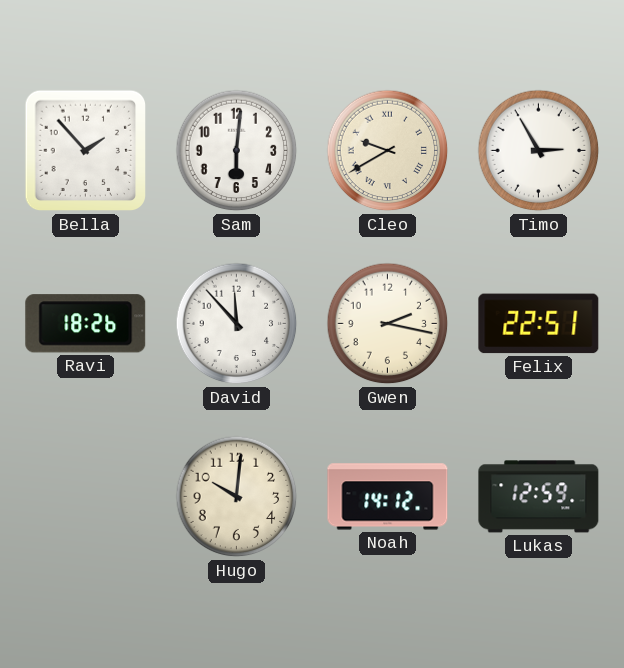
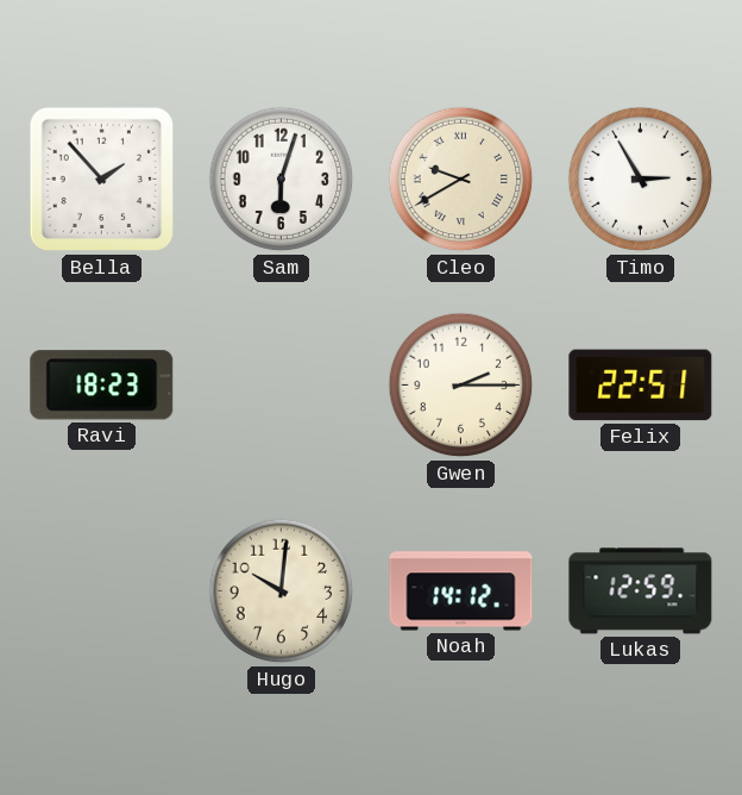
Sam: 6:01 -> 6:03 (282, 180)
Ravi: 18:26 -> 18:23 (102, 386)
David: 11:53 -> none (237, 324)
Gwen: 2:17 -> 2:15 (461, 386)
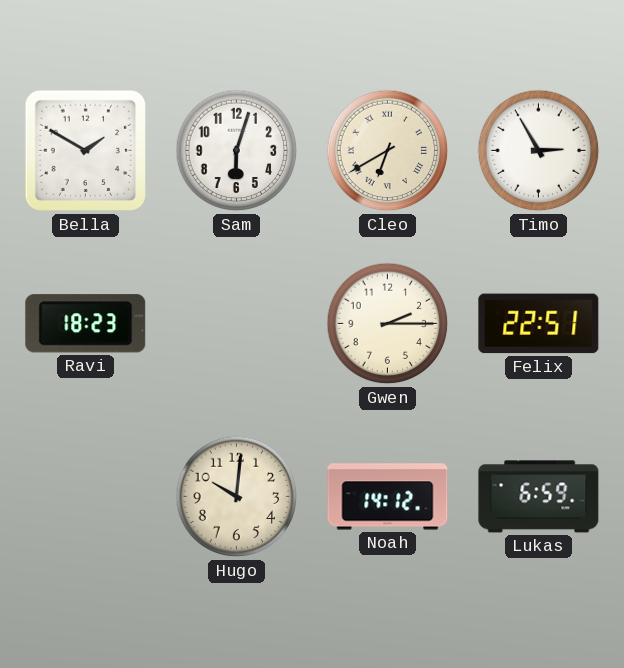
Bella: 1:53 -> 1:50 (86, 151)
Cleo: 9:40 -> 6:40 (388, 151)
Lukas: 12:59 -> 6:59 (539, 497)
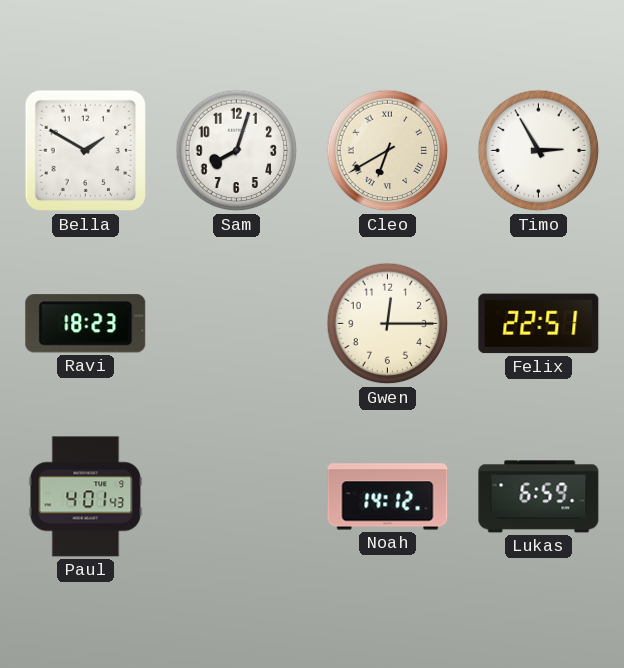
Sam: 6:03 -> 8:03 (237, 151)
Gwen: 2:15 -> 12:15 (388, 324)
Paul: none -> 4:01 (86, 497)
Hugo: 10:01 -> none (237, 497)
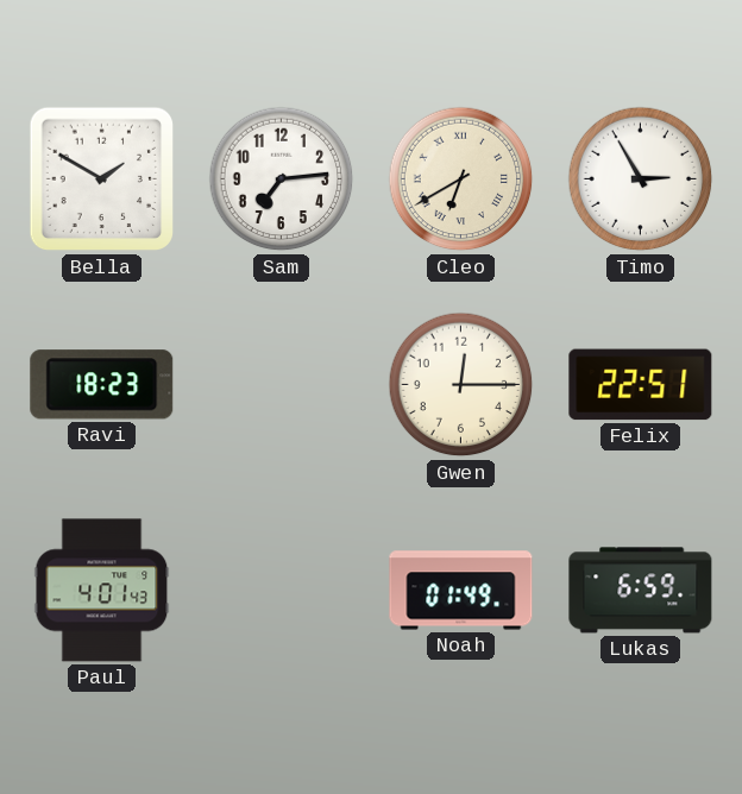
Sam: 8:03 -> 7:14 (282, 179)
Noah: 14:12 -> 01:49 (461, 591)
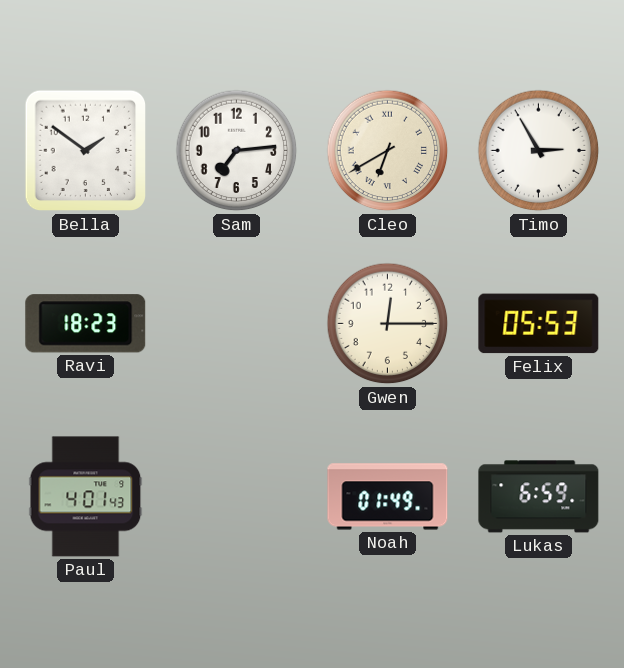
Bella: 1:50 -> 1:51 (86, 151)
Felix: 22:51 -> 05:53 (539, 324)
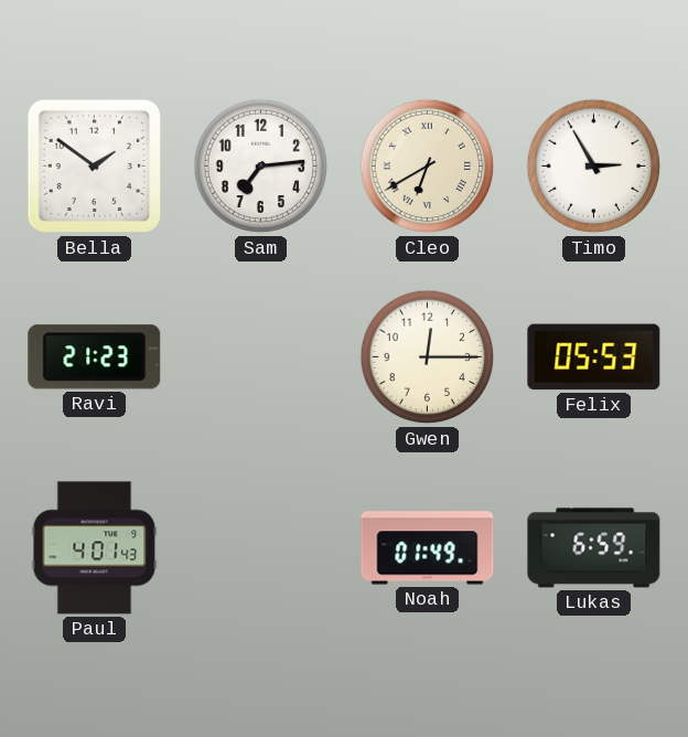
Ravi: 18:23 -> 21:23 (95, 357)
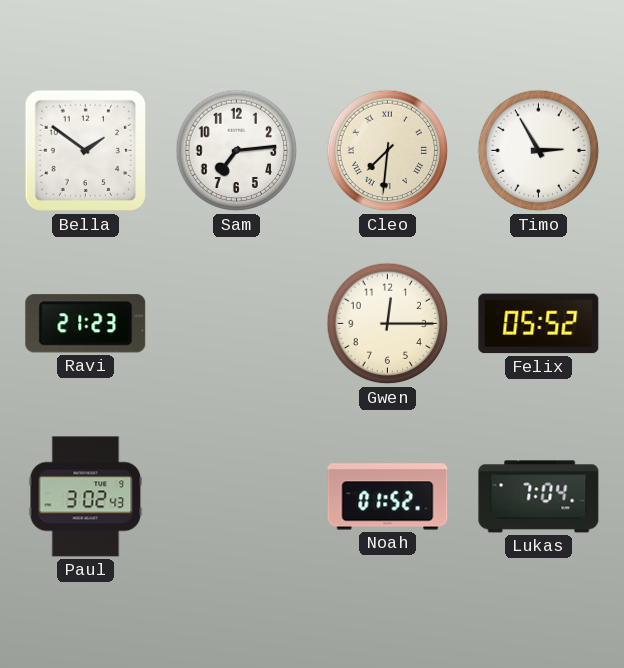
Cleo: 6:40 -> 7:31 (388, 151)
Felix: 05:53 -> 05:52 (539, 324)
Paul: 4:01 -> 3:02 (86, 497)
Noah: 01:49 -> 01:52 (388, 497)
Lukas: 6:59 -> 7:04 (539, 497)
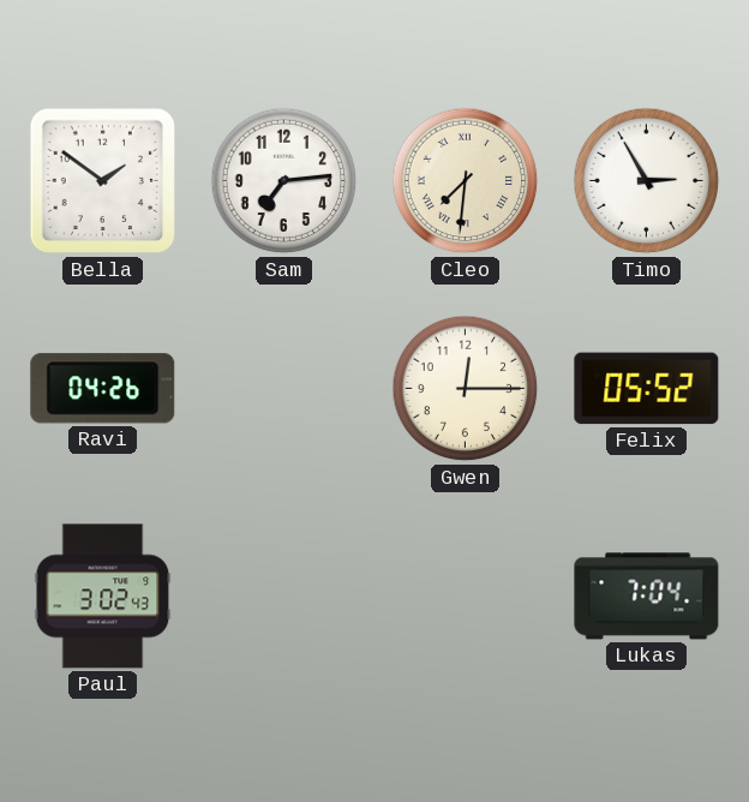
Ravi: 21:23 -> 04:26 (103, 389)
Noah: 01:52 -> none (388, 497)
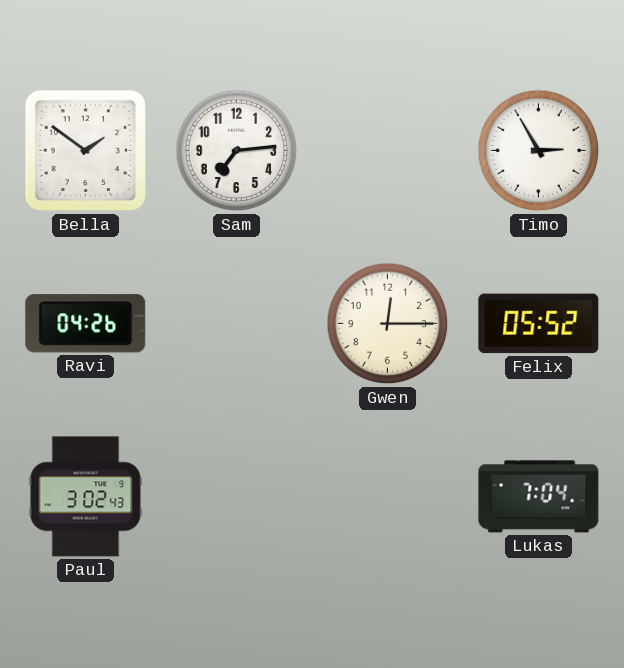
Cleo: 7:31 -> none (466, 181)
